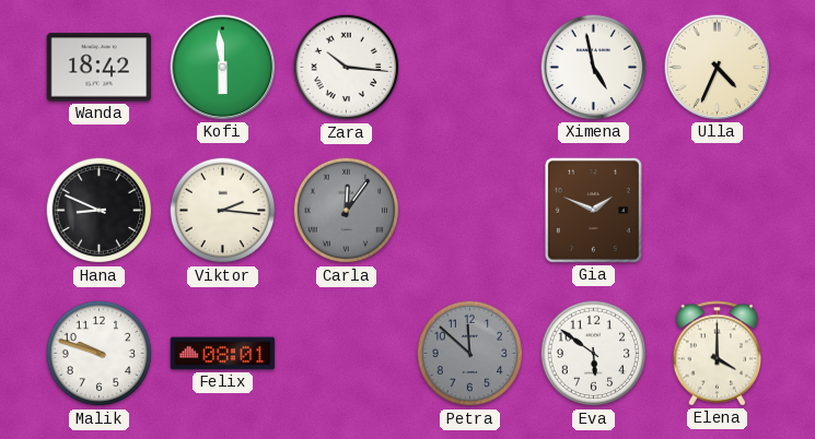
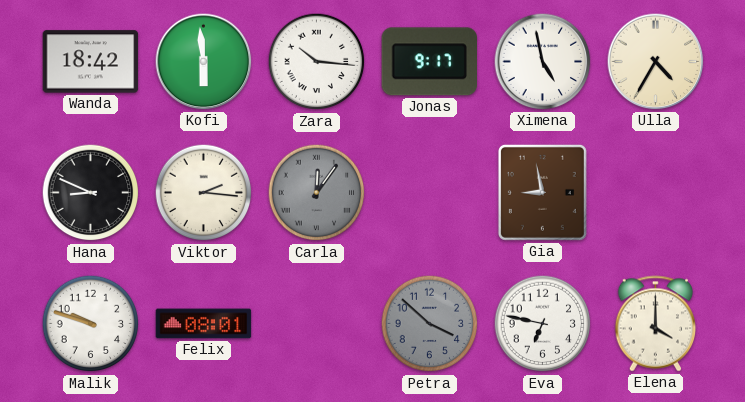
Jonas: none -> 9:17 (429, 62)
Ulla: 4:34 -> 4:35 (656, 62)
Gia: 1:49 -> 8:58 (542, 192)
Petra: 11:52 -> 3:52 (430, 324)
Eva: 5:51 -> 6:47 (543, 324)
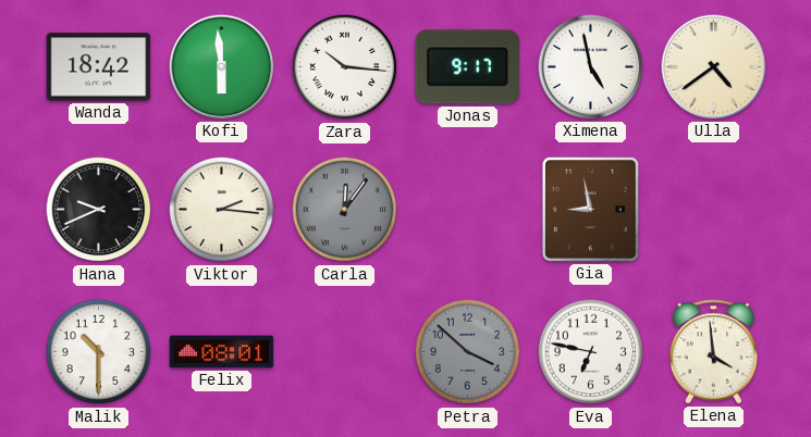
Ulla: 4:35 -> 4:39 (714, 67)
Hana: 8:49 -> 9:41 (99, 210)
Malik: 9:48 -> 10:30 (99, 352)
Elena: 4:00 -> 3:59 (714, 352)
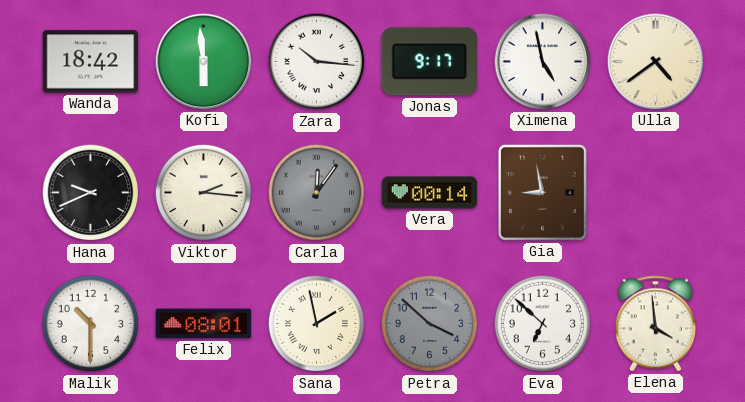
Vera: none -> 00:14 (430, 193)
Sana: none -> 1:58 (317, 324)
Eva: 6:47 -> 6:52 (543, 324)
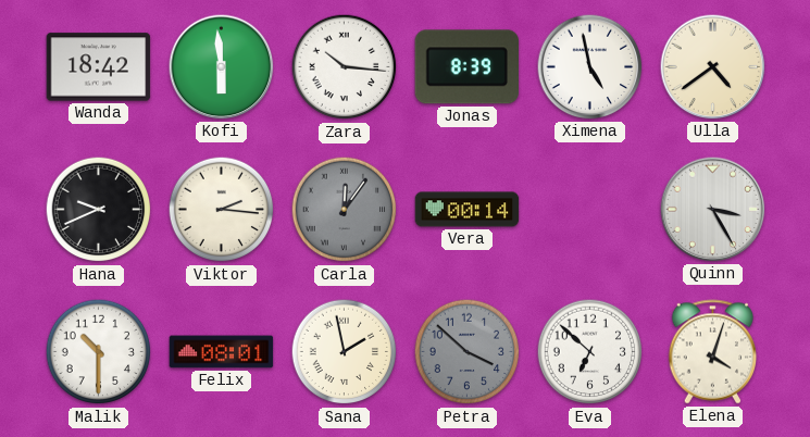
Jonas: 9:17 -> 8:39 (466, 67)
Gia: 8:58 -> none (542, 192)
Quinn: none -> 3:25 (713, 210)
Elena: 3:59 -> 4:03 (713, 352)
